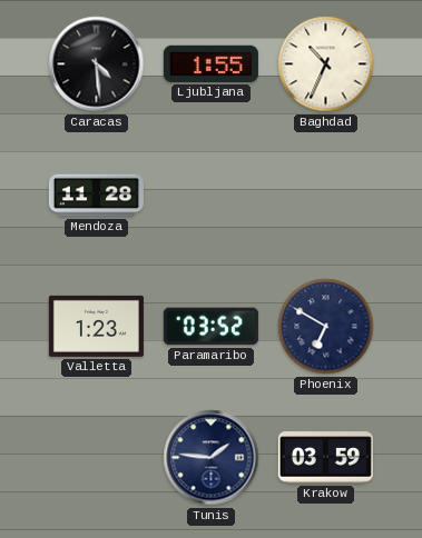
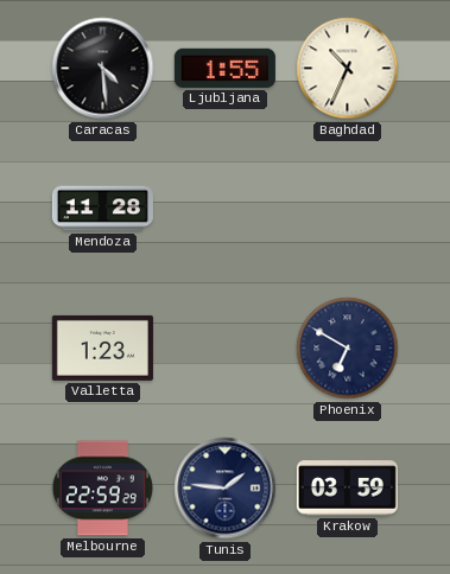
Paramaribo: 03:52 -> none (210, 327)
Melbourne: none -> 22:59 (102, 489)
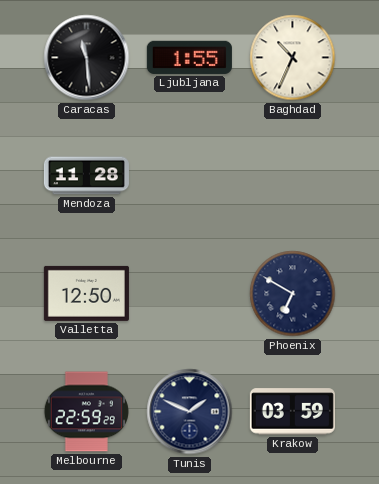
Caracas: 4:29 -> 11:29 (87, 58)
Valletta: 1:23 -> 12:50 (86, 293)
Tunis: 1:46 -> 1:49 (190, 412)
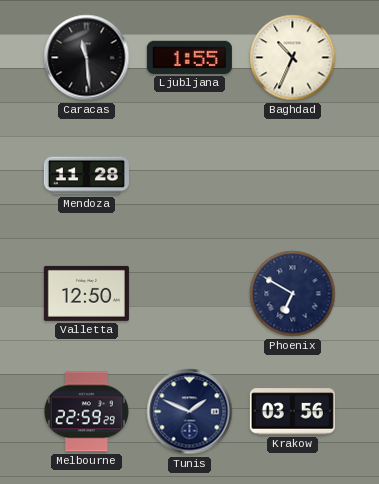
Krakow: 03:59 -> 03:56 (292, 412)
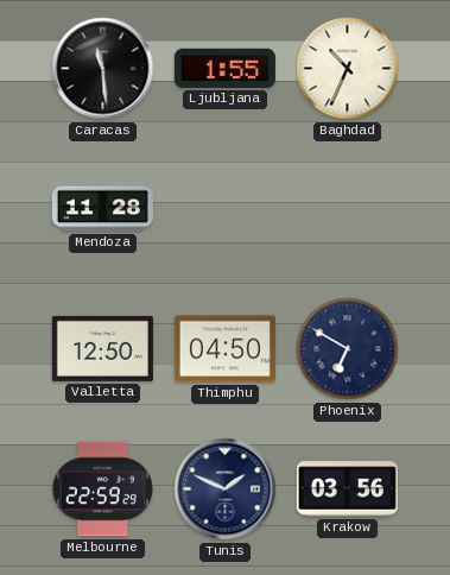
Thimphu: none -> 04:50 (224, 349)
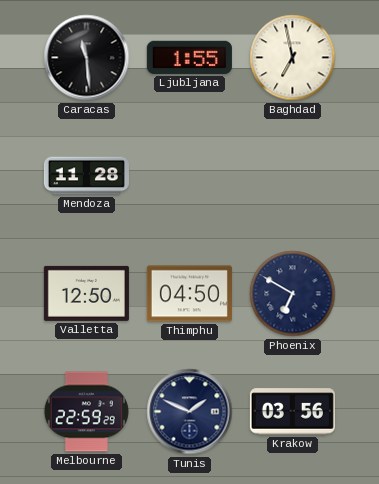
Baghdad: 10:34 -> 6:58 (293, 58)
